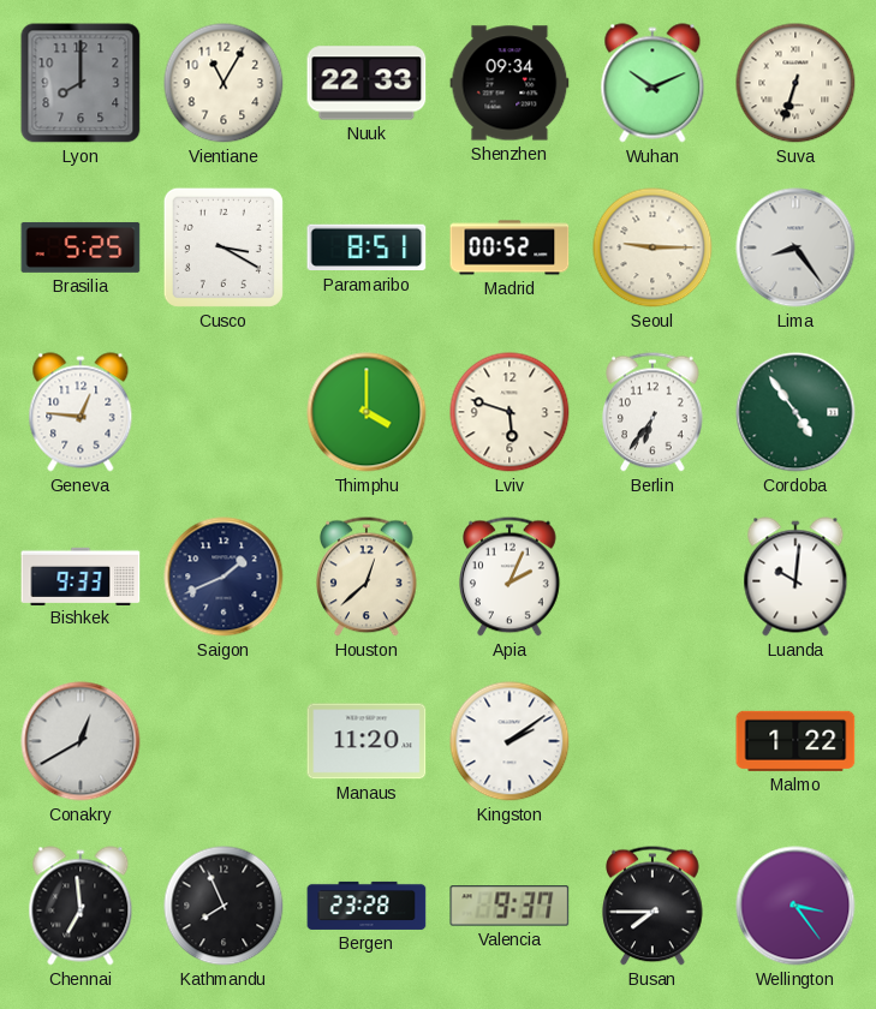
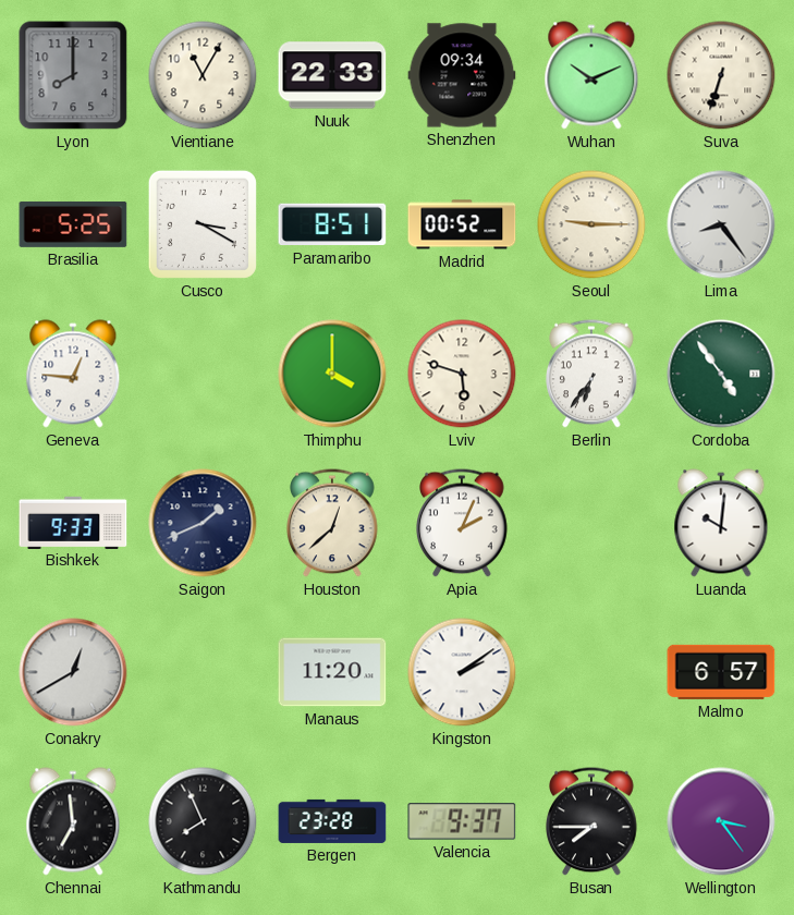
Malmo: 1:22 -> 6:57 (721, 672)
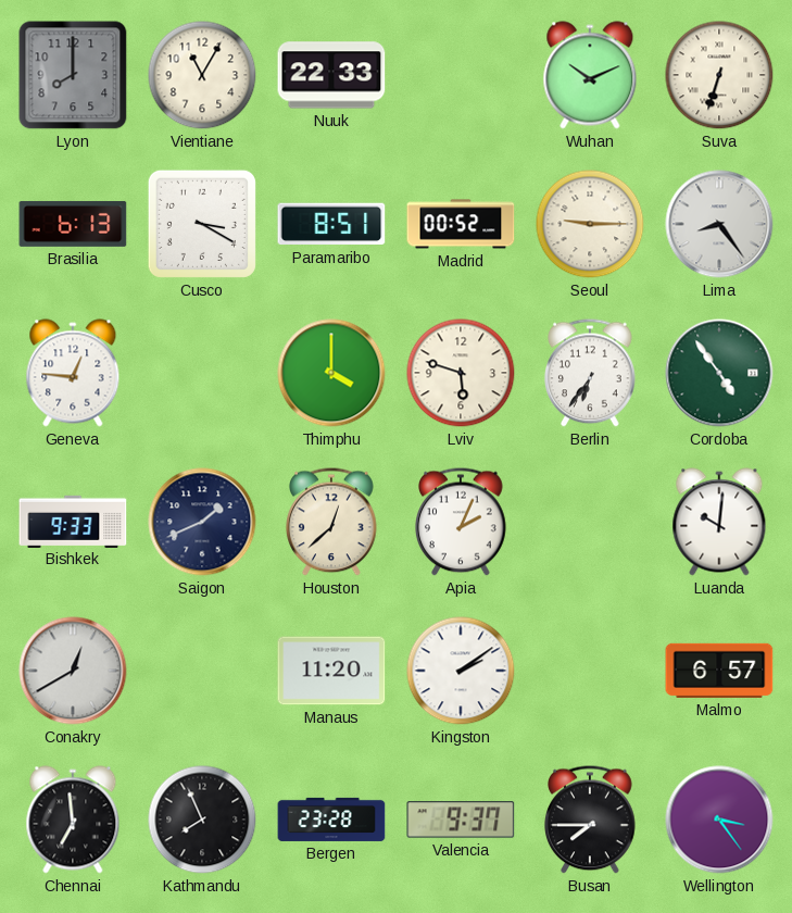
Shenzhen: 09:34 -> none (462, 75)
Brasilia: 5:25 -> 6:13 (73, 224)
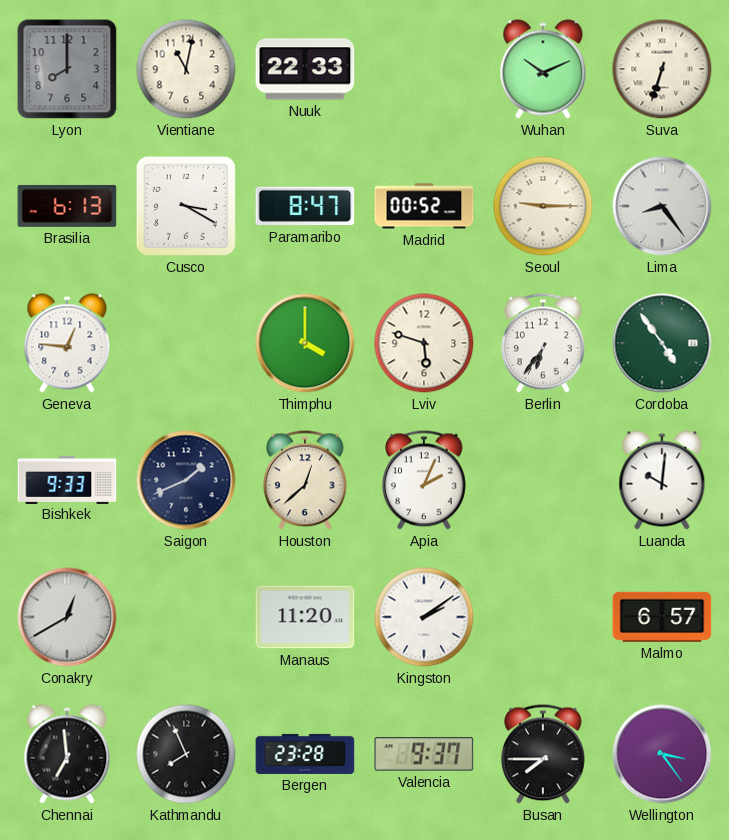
Vientiane: 11:05 -> 11:02 (186, 69)
Paramaribo: 8:51 -> 8:47 (305, 206)
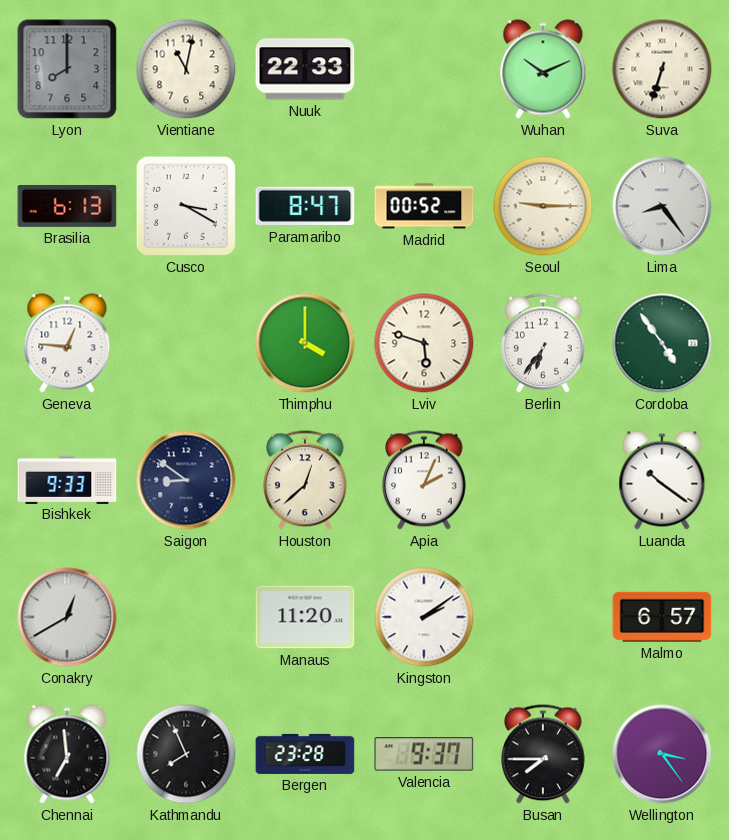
Saigon: 1:41 -> 8:51 (186, 480)
Luanda: 10:01 -> 10:21 (662, 480)
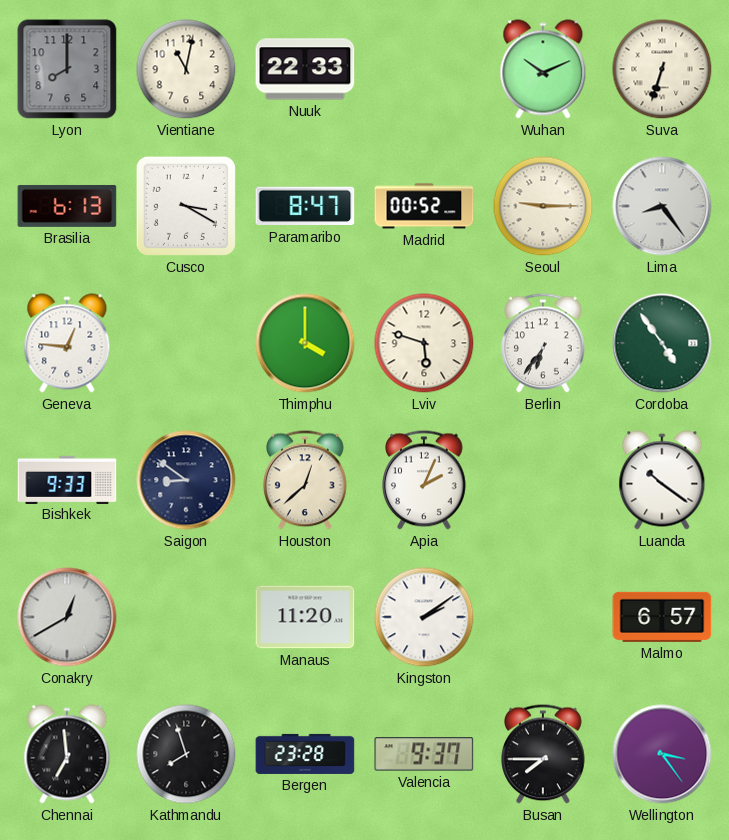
Kathmandu: 7:56 -> 7:57 (186, 754)
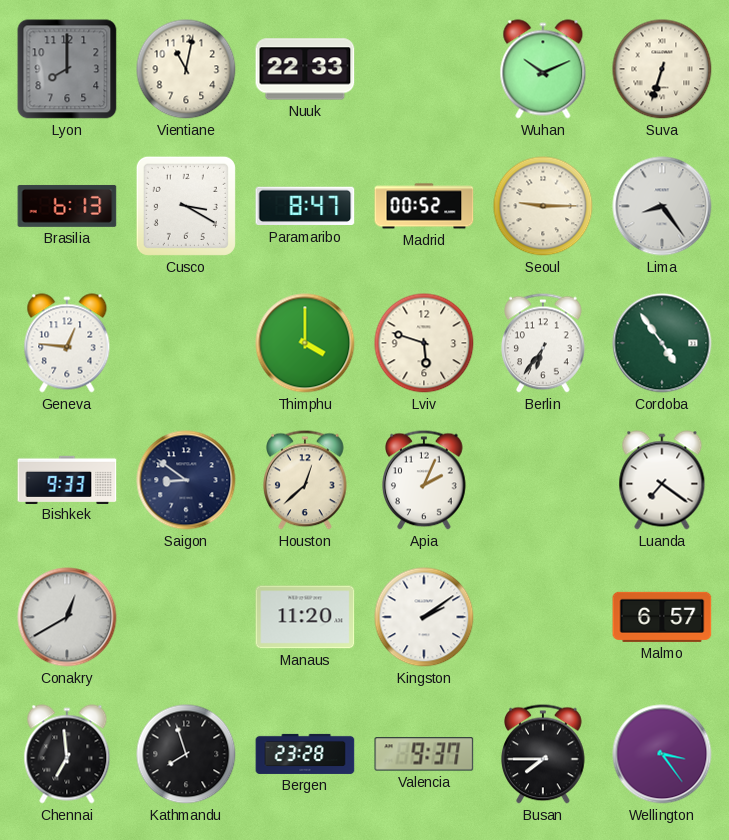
Luanda: 10:21 -> 7:21 (662, 480)
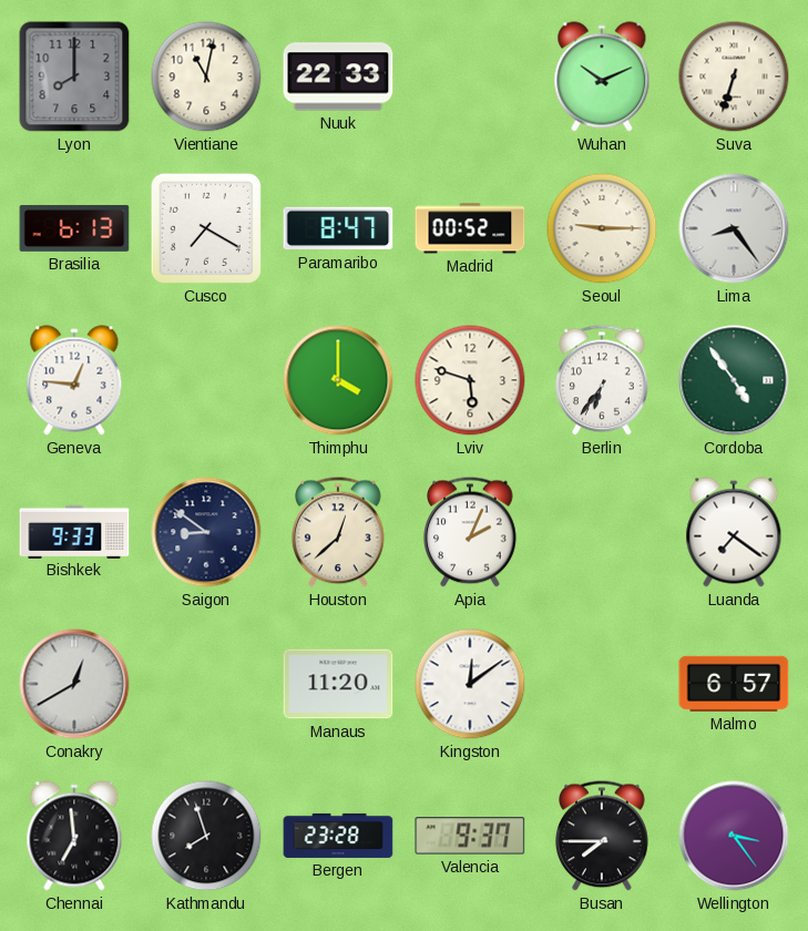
Cusco: 3:20 -> 7:20 (206, 228)
Kingston: 2:09 -> 12:09 (470, 684)
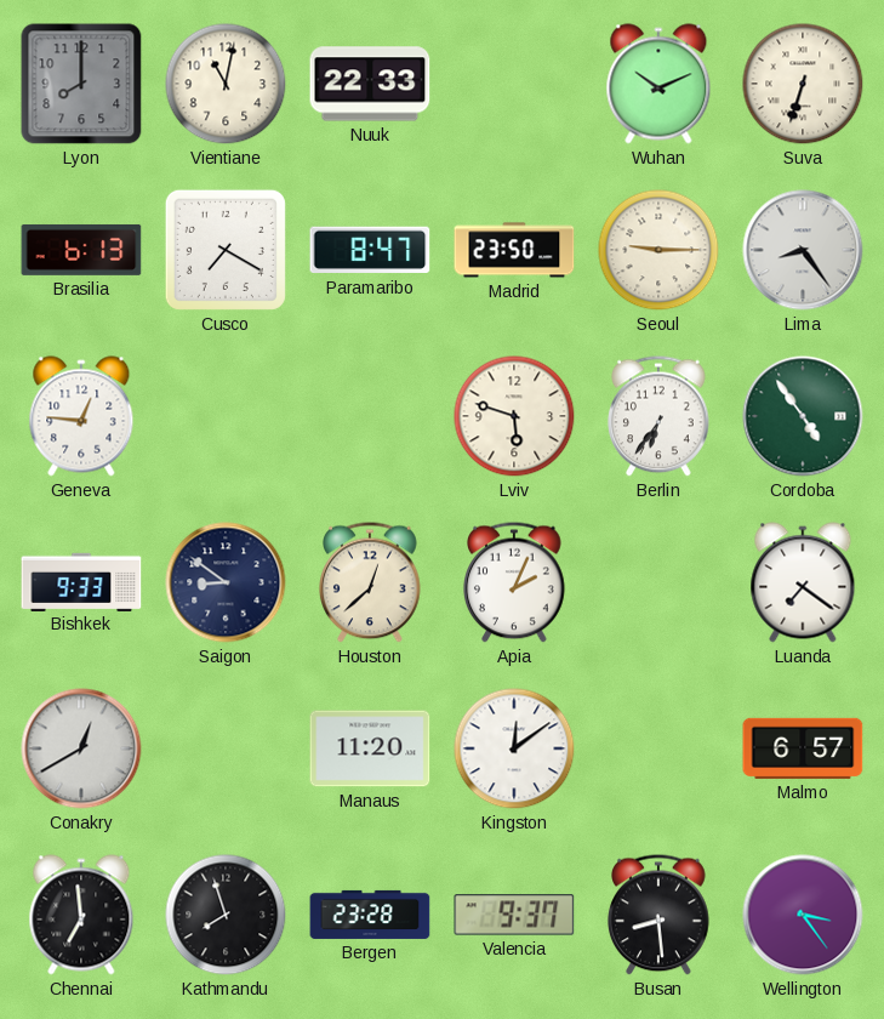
Madrid: 00:52 -> 23:50 (514, 250)
Thimphu: 4:00 -> none (338, 380)
Busan: 7:45 -> 8:29 (660, 915)
